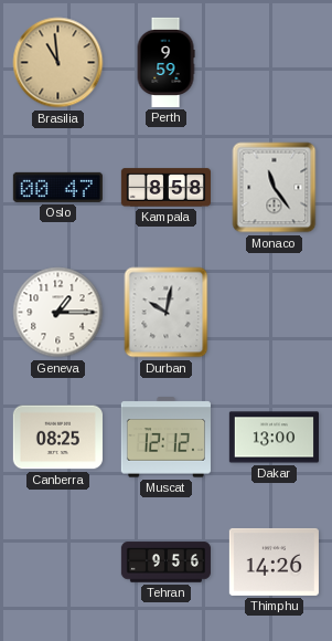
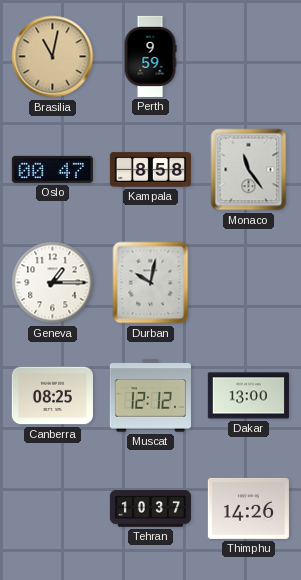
Brasilia: 10:59 -> 11:02 (53, 57)
Tehran: 9:56 -> 10:37 (150, 509)
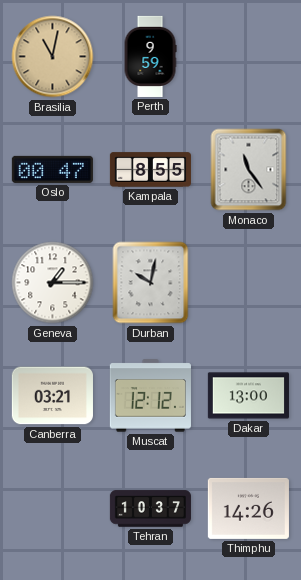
Kampala: 8:58 -> 8:55 (150, 170)
Canberra: 08:25 -> 03:21 (52, 396)
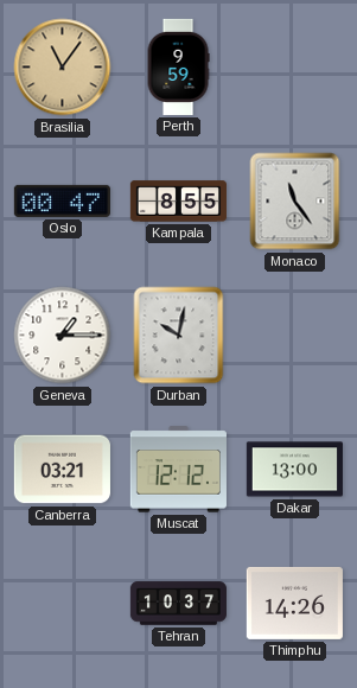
Brasilia: 11:02 -> 11:06 (63, 68)
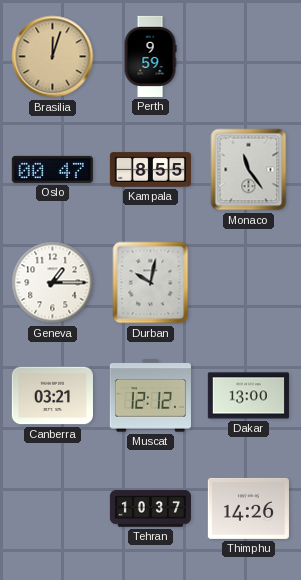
Brasilia: 11:06 -> 12:03 (53, 57)
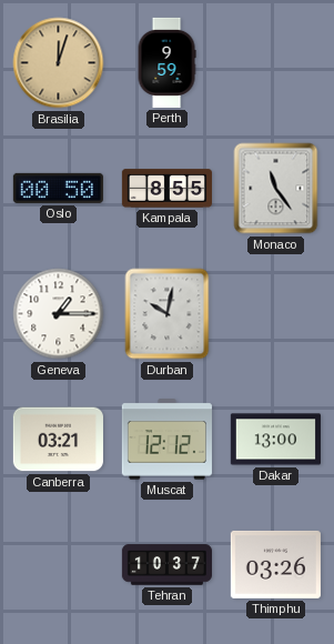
Oslo: 00:47 -> 00:50 (58, 188)
Thimphu: 14:26 -> 03:26 (275, 564)
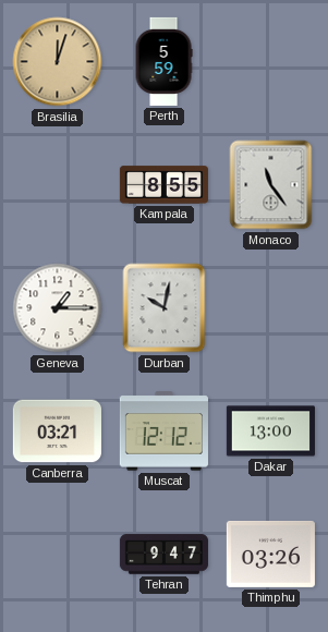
Perth: 9:59 -> 5:59 (163, 61)
Oslo: 00:50 -> none (58, 188)
Tehran: 10:37 -> 9:47 (163, 555)
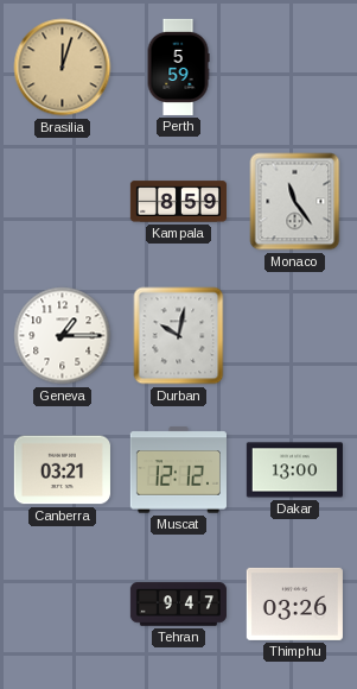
Kampala: 8:55 -> 8:59 (178, 202)
